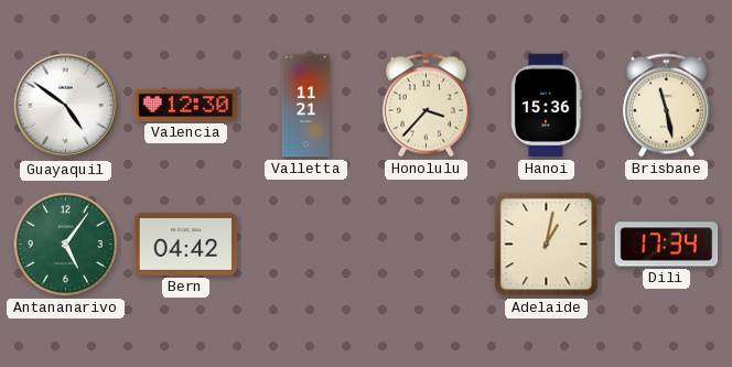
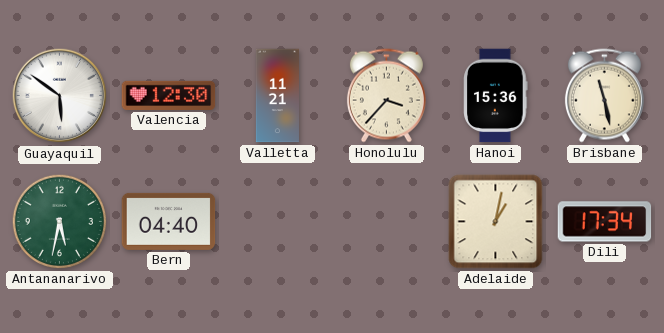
Guayaquil: 4:51 -> 5:51 (60, 96)
Antananarivo: 5:06 -> 5:32 (59, 221)
Bern: 04:42 -> 04:40 (169, 221)
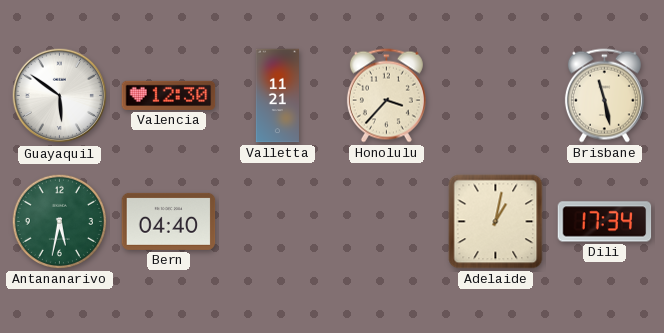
Hanoi: 15:36 -> none (496, 96)
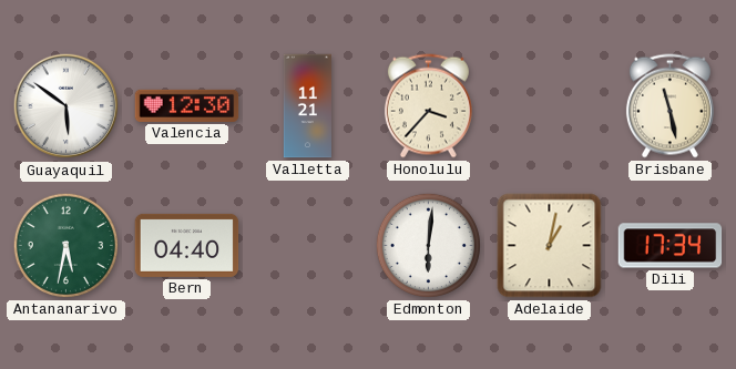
Edmonton: none -> 6:01 (428, 245)
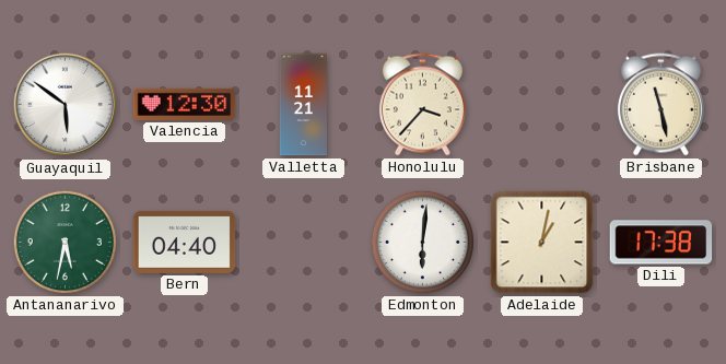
Dili: 17:34 -> 17:38 (661, 243)
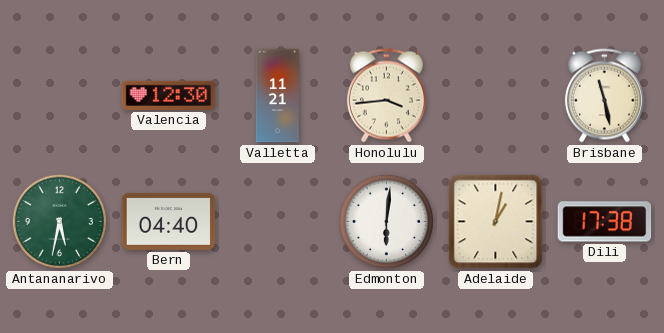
Guayaquil: 5:51 -> none (66, 105)
Honolulu: 3:37 -> 3:44 (386, 96)
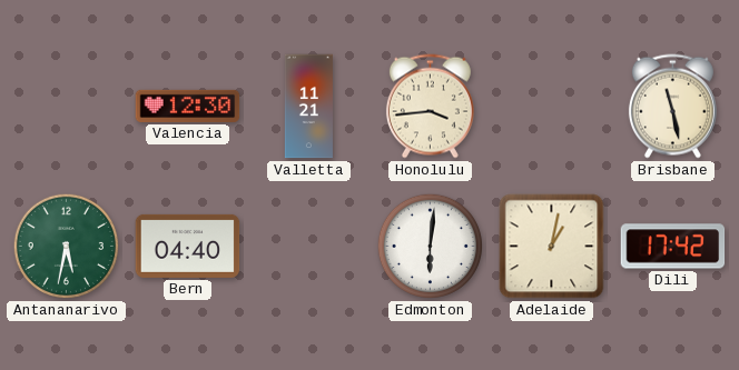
Dili: 17:38 -> 17:42 (673, 247)
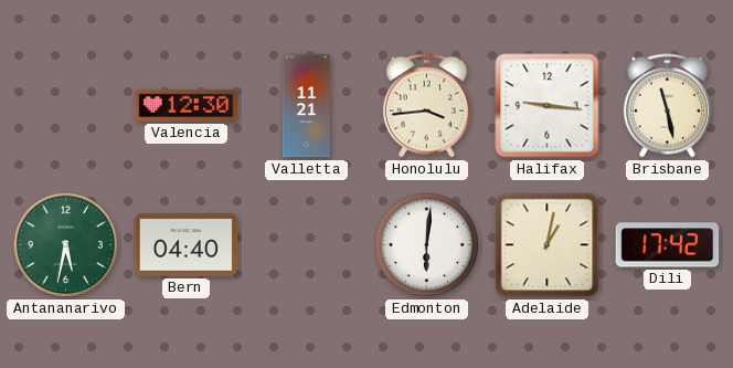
Halifax: none -> 9:16 (548, 106)
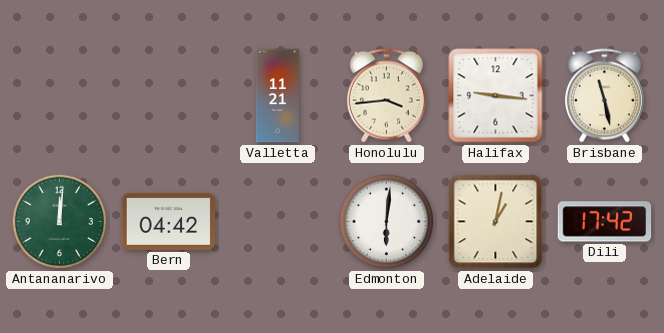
Valencia: 12:30 -> none (187, 105)
Antananarivo: 5:32 -> 12:01 (59, 221)
Bern: 04:40 -> 04:42 (169, 221)
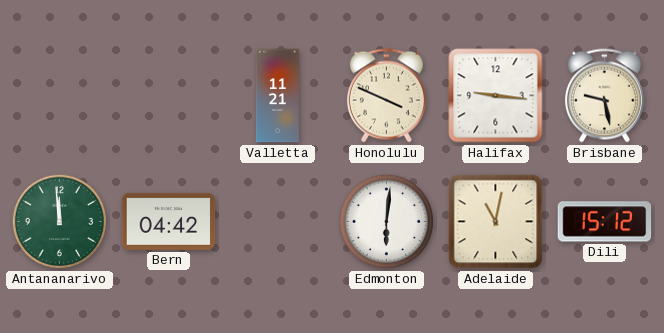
Honolulu: 3:44 -> 3:49 (386, 96)
Brisbane: 11:28 -> 9:28 (604, 96)
Antananarivo: 12:01 -> 11:59 (59, 221)
Adelaide: 1:02 -> 11:02 (496, 222)
Dili: 17:42 -> 15:12 (605, 222)
